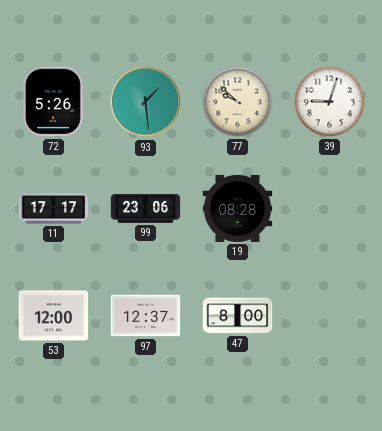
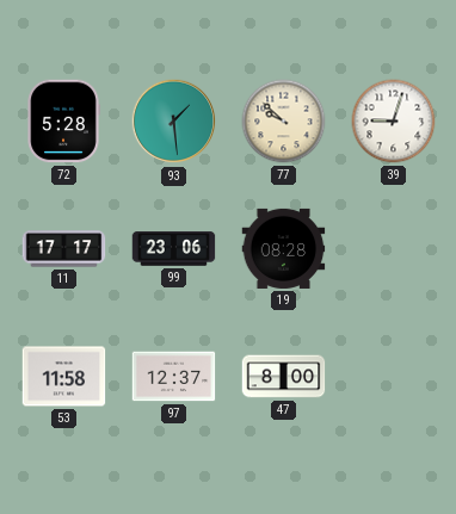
72: 5:26 -> 5:28 (63, 122)
53: 12:00 -> 11:58 (64, 377)
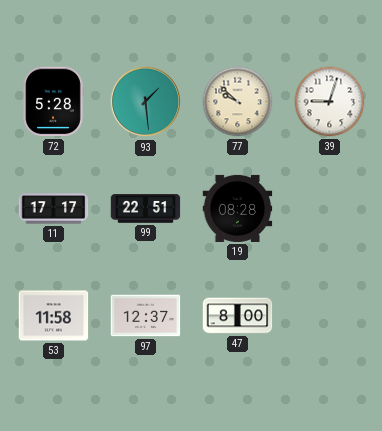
99: 23:06 -> 22:51 (146, 209)
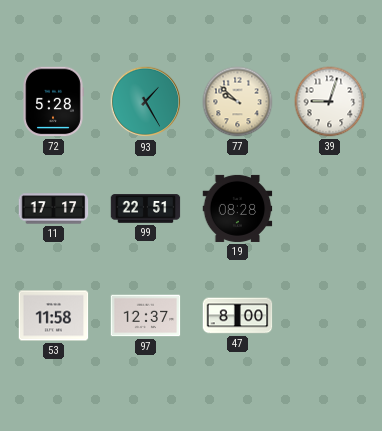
93: 1:29 -> 1:25 (146, 102)
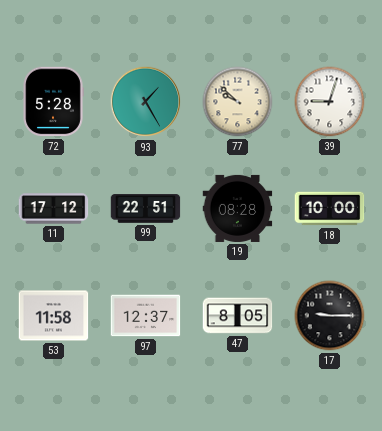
11: 17:17 -> 17:12 (54, 209)
18: none -> 10:00 (330, 209)
47: 8:00 -> 8:05 (238, 316)
17: none -> 9:15 (330, 316)
